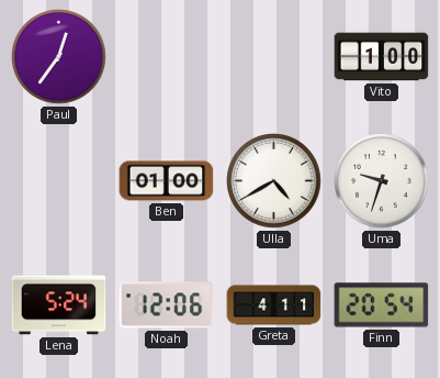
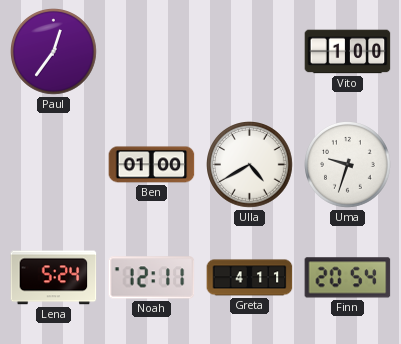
Noah: 12:06 -> 12:11 (152, 278)
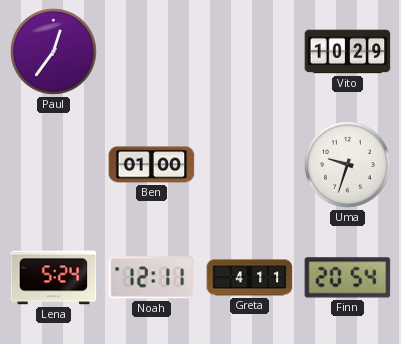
Vito: 1:00 -> 10:29 (348, 52)
Ulla: 4:40 -> none (250, 165)
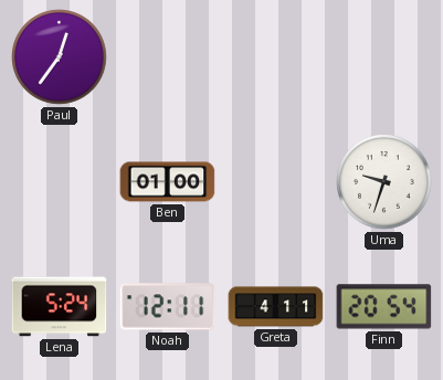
Vito: 10:29 -> none (348, 52)
